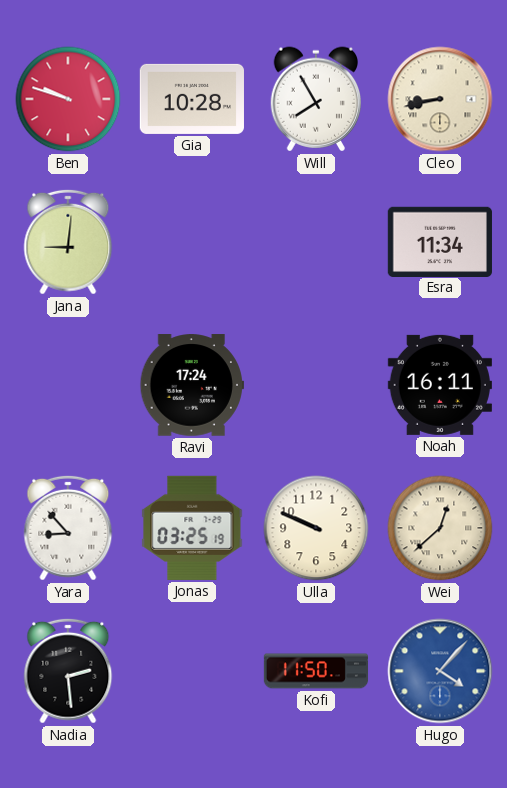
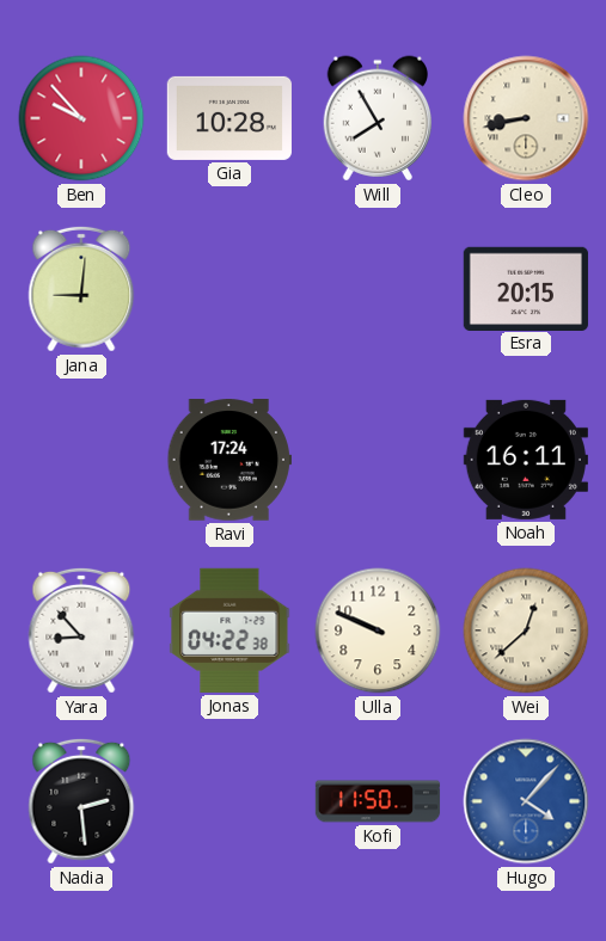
Ben: 9:48 -> 9:53 (81, 118)
Esra: 11:34 -> 20:15 (526, 288)
Jonas: 03:25 -> 04:22 (229, 631)
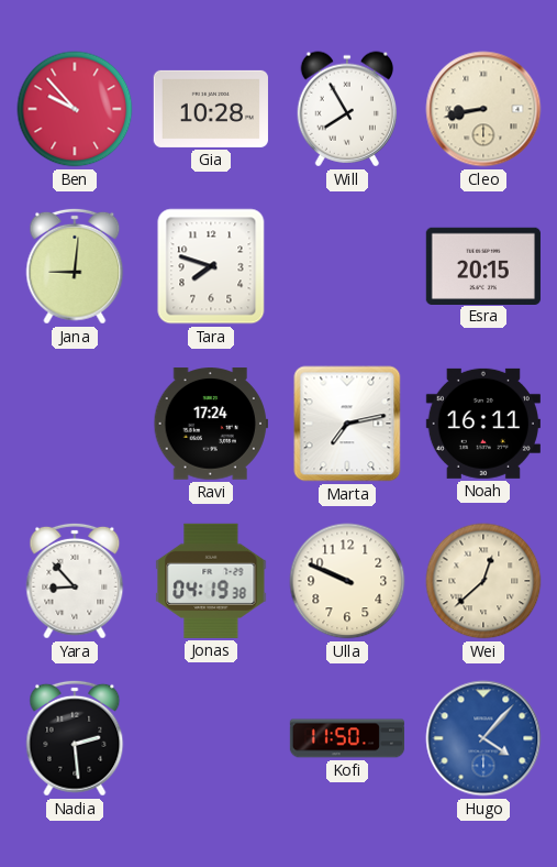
Tara: none -> 7:48 (211, 266)
Marta: none -> 7:13 (347, 424)
Jonas: 04:22 -> 04:19 (211, 581)
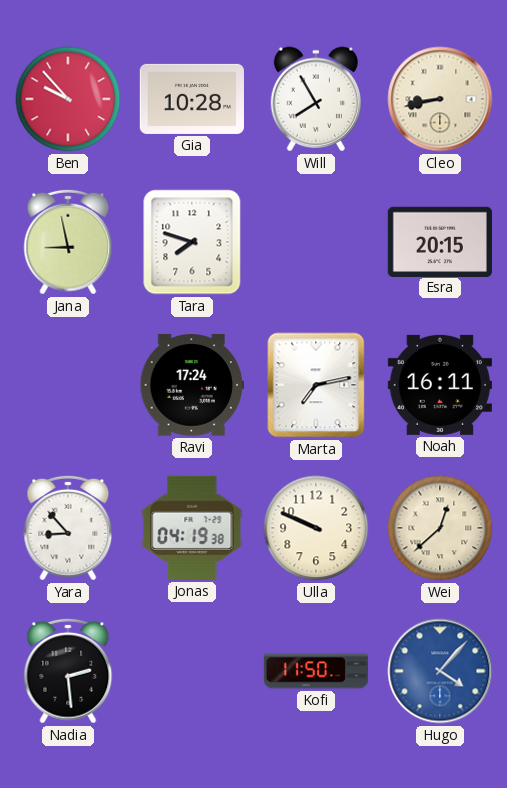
Jana: 9:01 -> 8:58 (68, 242)
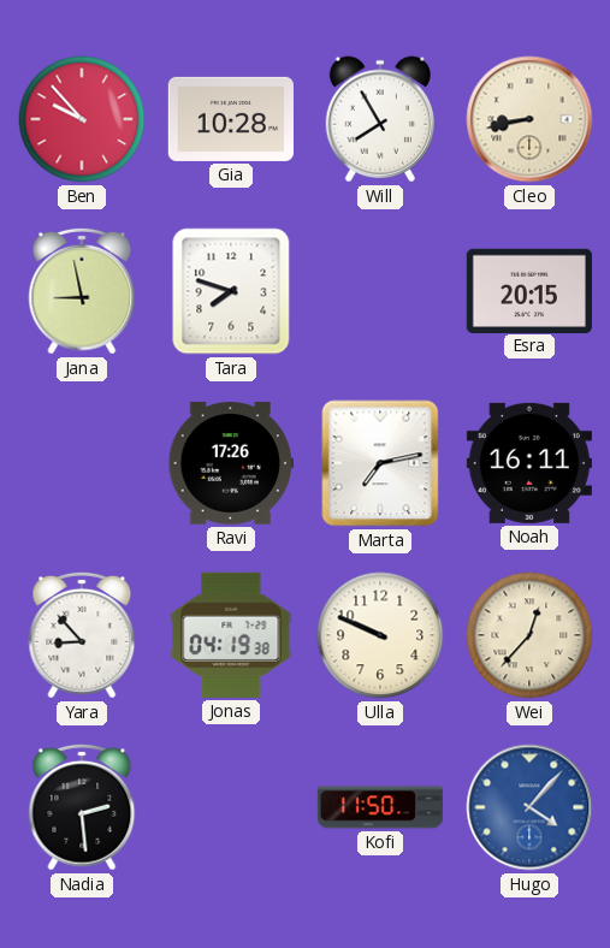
Ravi: 17:24 -> 17:26 (231, 463)
Wei: 12:38 -> 12:37 (529, 635)
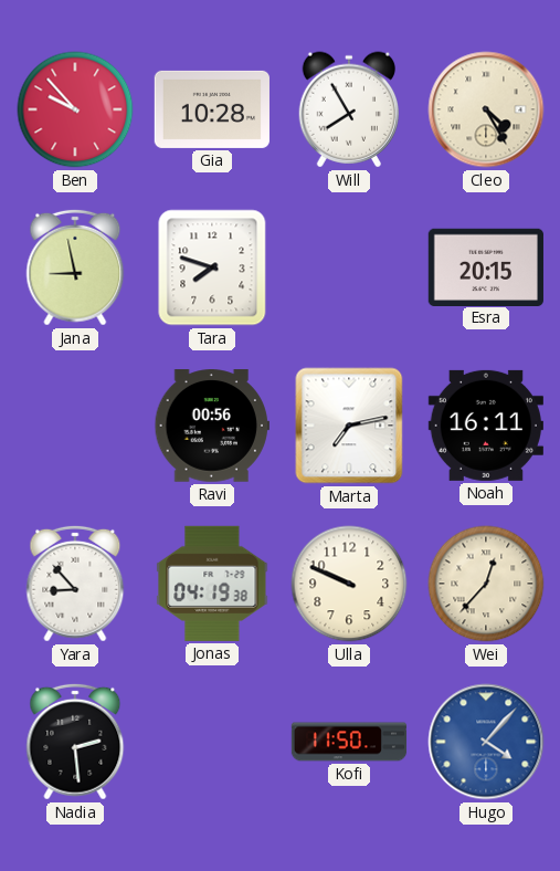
Cleo: 8:43 -> 4:25 (486, 109)
Ravi: 17:26 -> 00:56 (212, 426)
